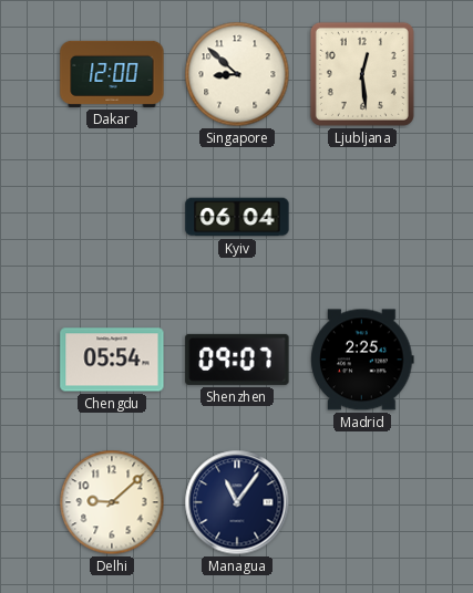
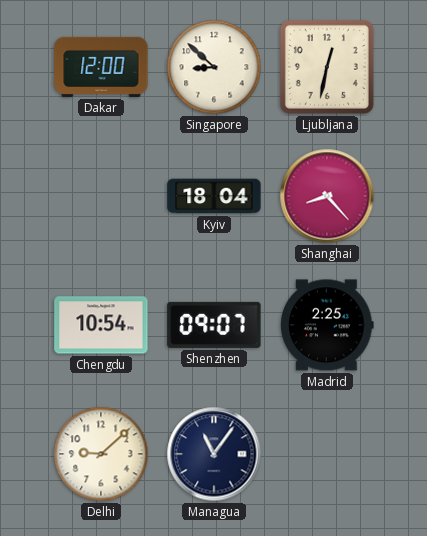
Ljubljana: 12:29 -> 12:32 (327, 67)
Kyiv: 06:04 -> 18:04 (214, 196)
Shanghai: none -> 8:23 (327, 196)
Chengdu: 05:54 -> 10:54 (101, 325)
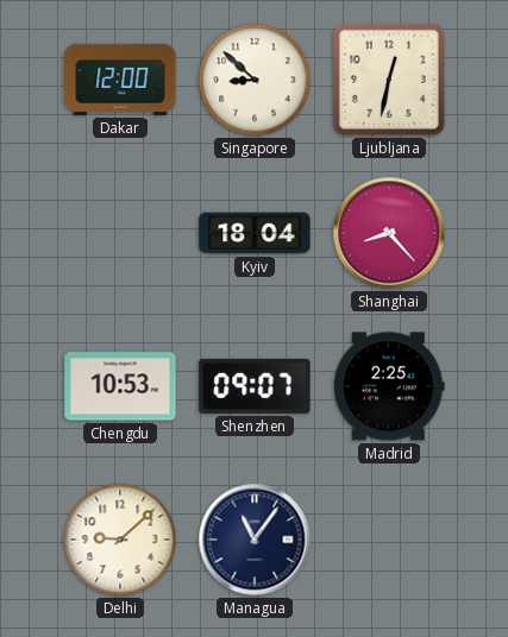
Chengdu: 10:54 -> 10:53 (120, 386)
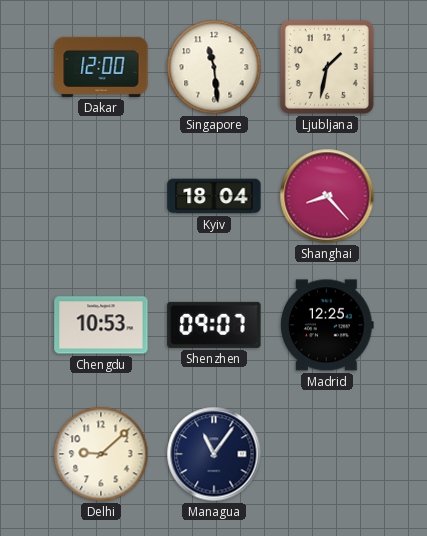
Singapore: 8:52 -> 11:29 (214, 67)
Ljubljana: 12:32 -> 1:32 (327, 67)
Madrid: 2:25 -> 12:25 (327, 325)
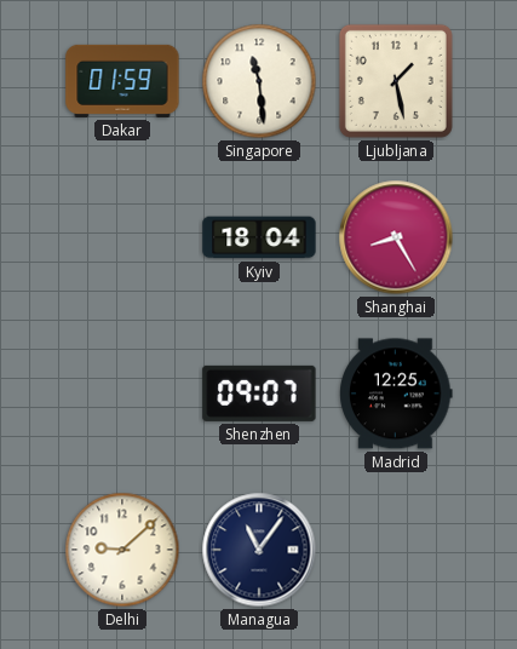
Dakar: 12:00 -> 01:59 (122, 81)
Ljubljana: 1:32 -> 1:28 (396, 81)
Shanghai: 8:23 -> 8:25 (396, 237)
Chengdu: 10:53 -> none (101, 325)
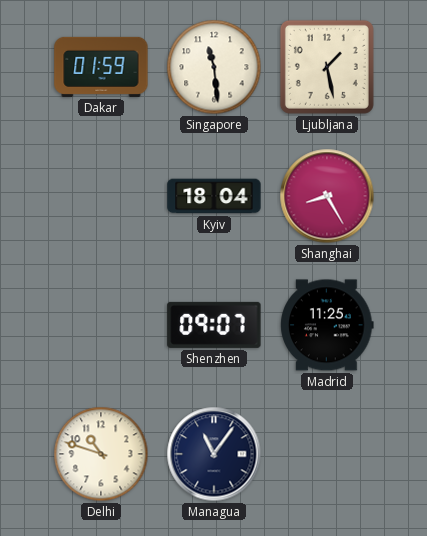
Madrid: 12:25 -> 11:25 (327, 325)
Delhi: 9:08 -> 10:48 (101, 454)
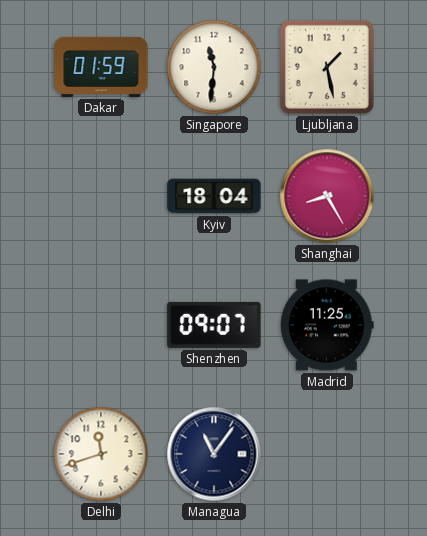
Singapore: 11:29 -> 11:31 (214, 67)
Delhi: 10:48 -> 11:42 (101, 454)
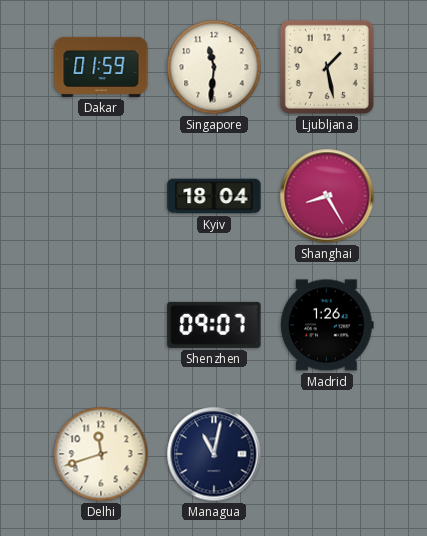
Madrid: 11:25 -> 1:26 (327, 325)
Managua: 11:06 -> 11:02 (214, 454)
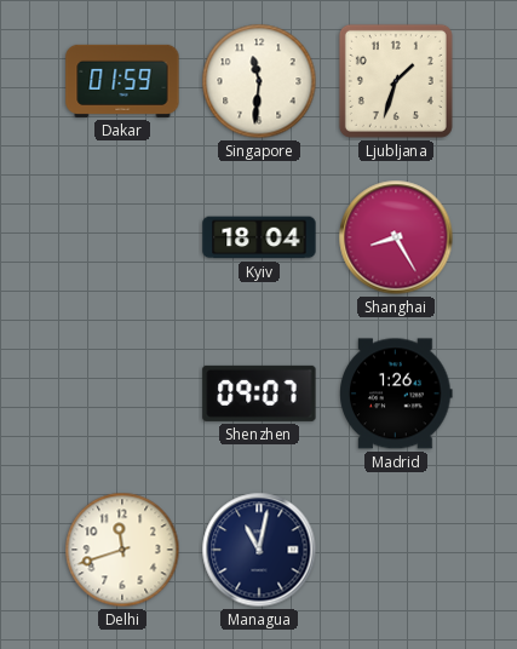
Ljubljana: 1:28 -> 1:33 (396, 81)
